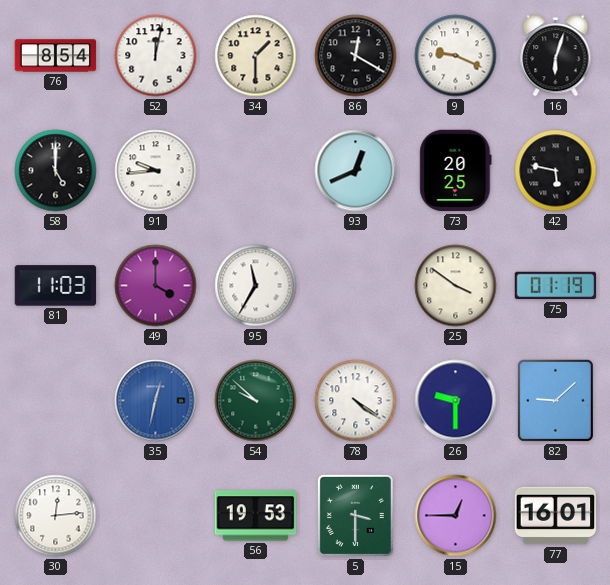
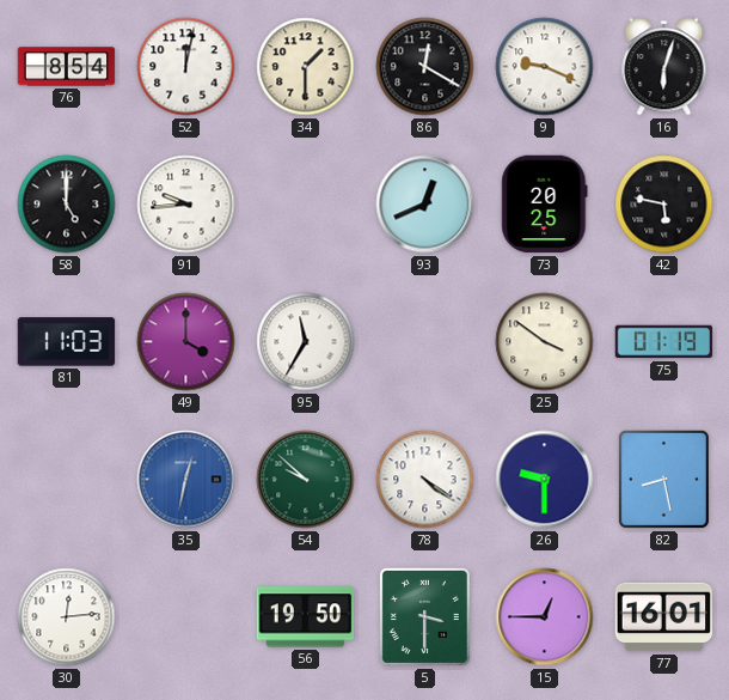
82: 9:08 -> 8:28 (663, 479)
56: 19:53 -> 19:50 (306, 617)
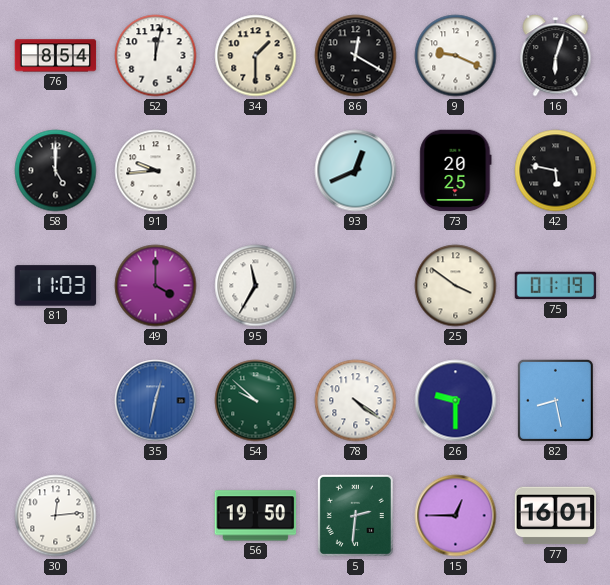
5: 3:30 -> 2:31 (355, 515)
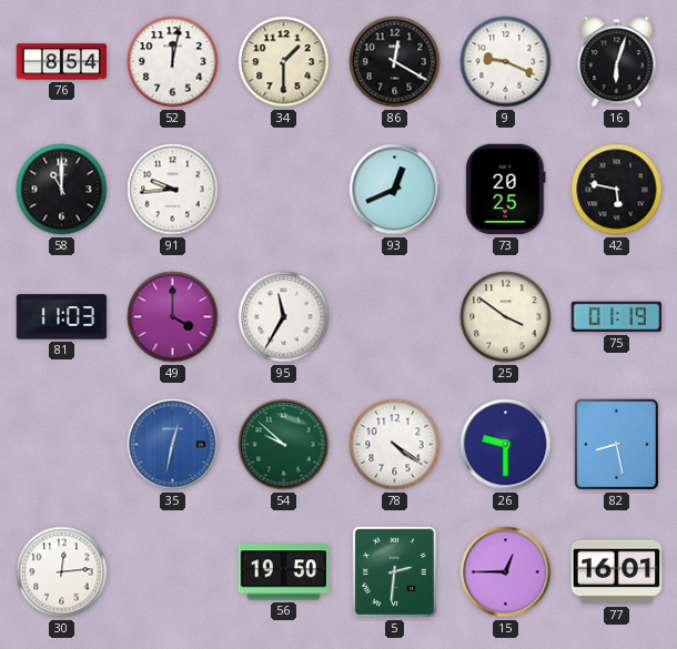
58: 5:00 -> 11:00 (62, 190)
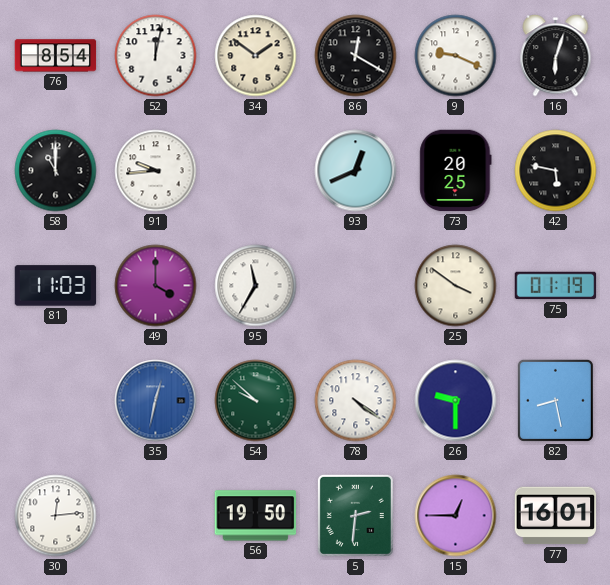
34: 1:30 -> 1:51 (256, 56)
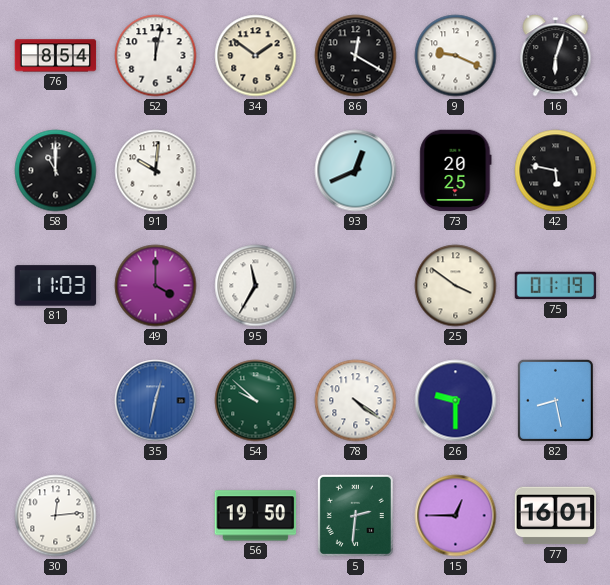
91: 9:44 -> 10:01 (156, 171)
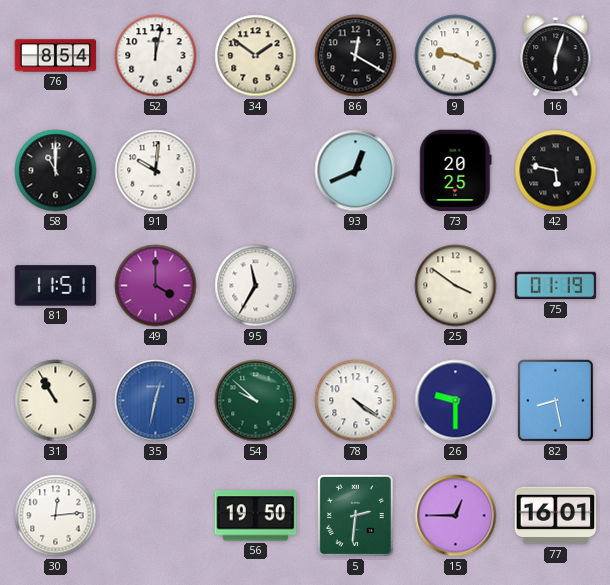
81: 11:03 -> 11:51 (56, 286)
31: none -> 10:55 (56, 401)
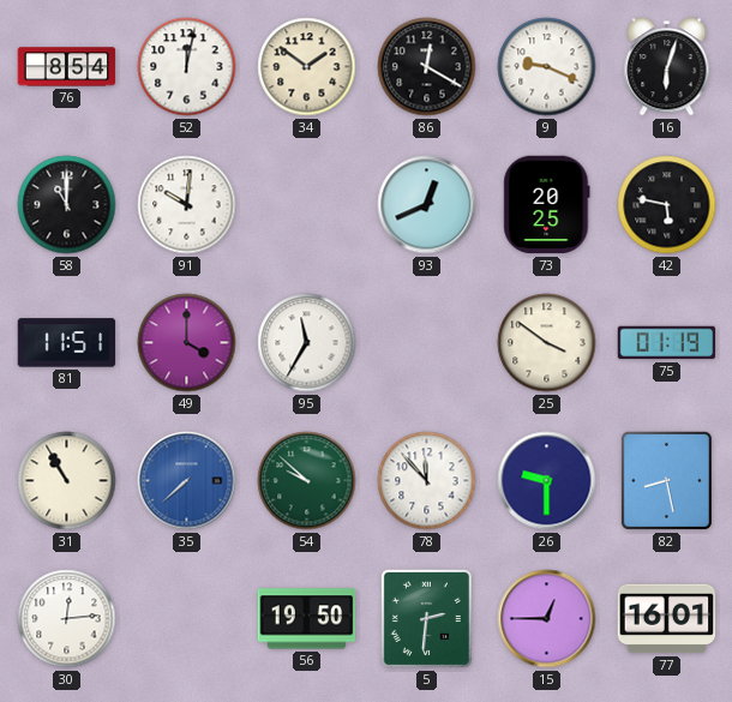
35: 12:32 -> 7:38 (187, 481)
78: 4:21 -> 11:53 (427, 481)
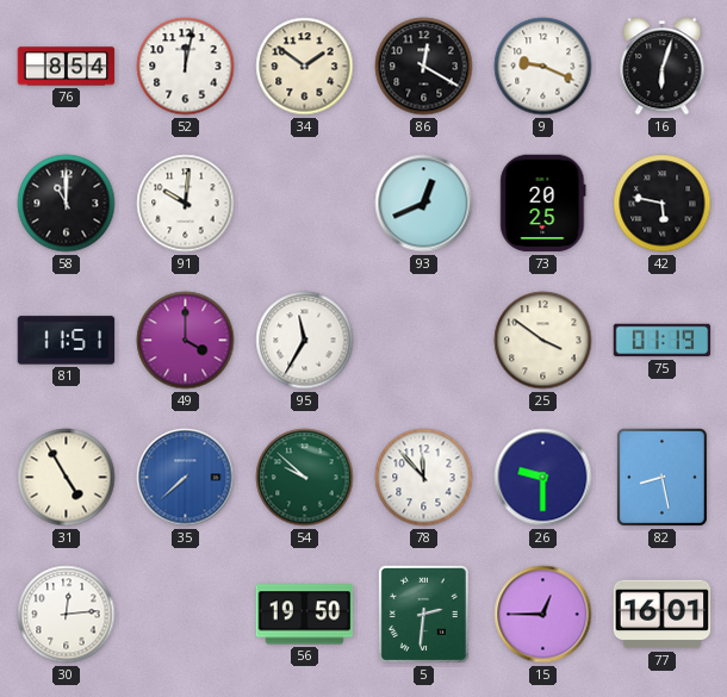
31: 10:55 -> 4:55 (67, 478)
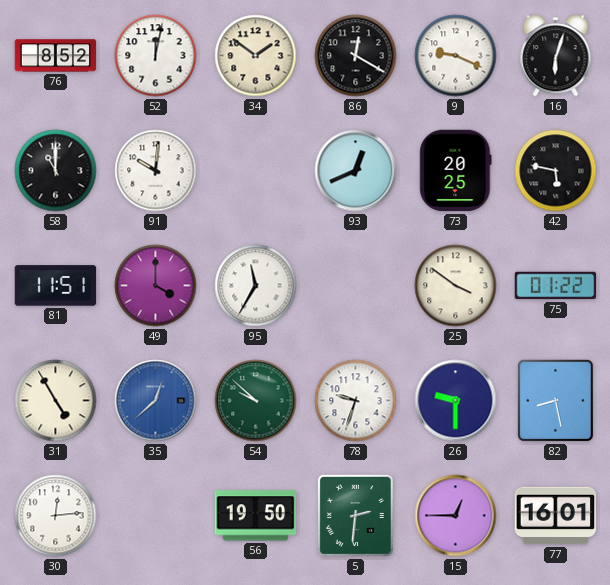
76: 8:54 -> 8:52 (56, 56)
75: 01:19 -> 01:22 (556, 286)
35: 7:38 -> 12:38 (156, 401)
78: 11:53 -> 9:33 (356, 401)
